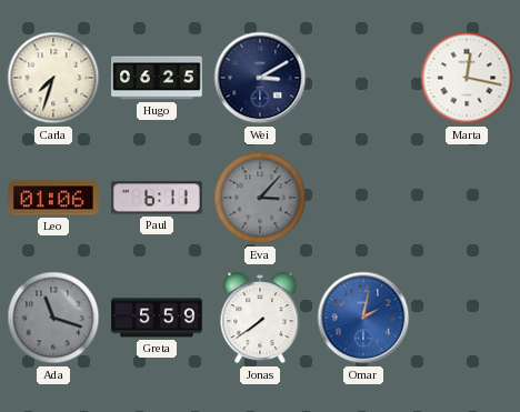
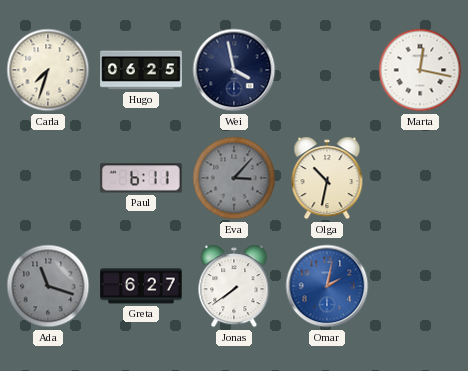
Wei: 3:10 -> 3:58 (234, 70)
Leo: 01:06 -> none (54, 198)
Olga: none -> 10:32 (327, 178)
Greta: 5:59 -> 6:27 (142, 286)
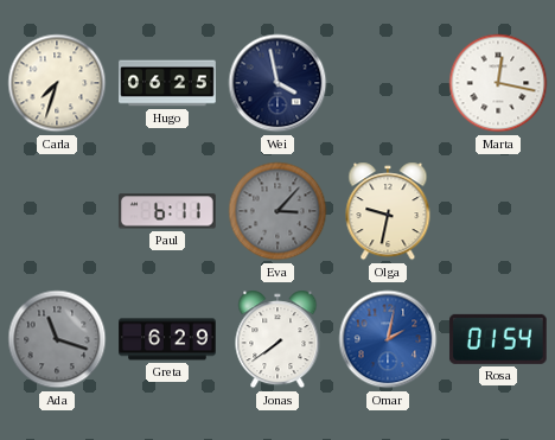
Olga: 10:32 -> 9:32 (388, 211)
Greta: 6:27 -> 6:29 (168, 339)
Rosa: none -> 01:54 (498, 339)
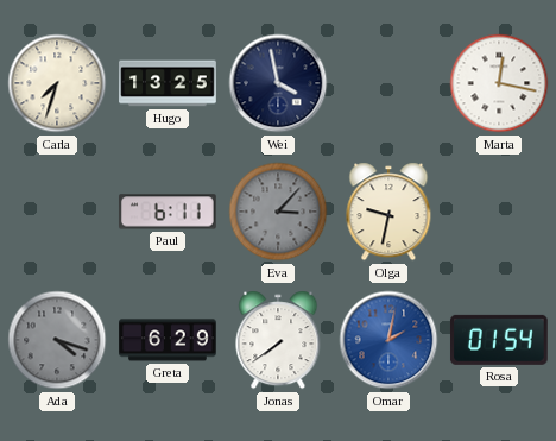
Hugo: 06:25 -> 13:25 (168, 83)
Ada: 11:18 -> 4:18 (57, 340)
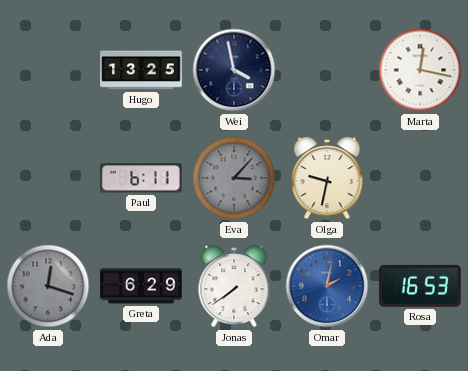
Carla: 7:33 -> none (57, 83)
Ada: 4:18 -> 12:18 (48, 286)
Rosa: 01:54 -> 16:53 (420, 286)
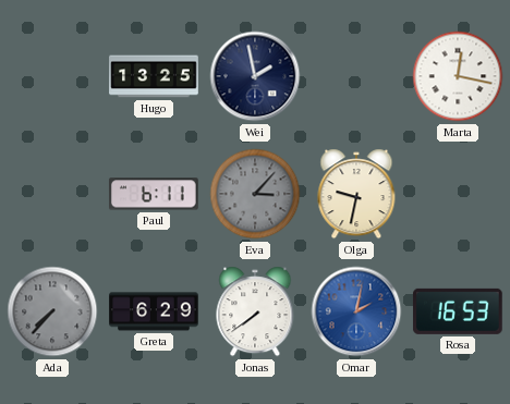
Wei: 3:58 -> 1:58 (255, 76)
Ada: 12:18 -> 7:37 (52, 311)
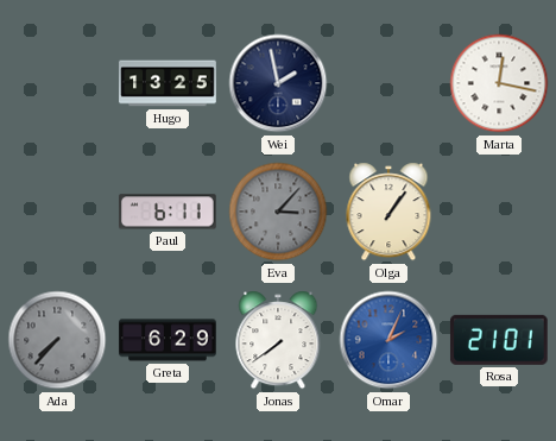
Olga: 9:32 -> 1:06 (388, 212)
Omar: 2:02 -> 2:04 (388, 340)
Rosa: 16:53 -> 21:01 (499, 340)
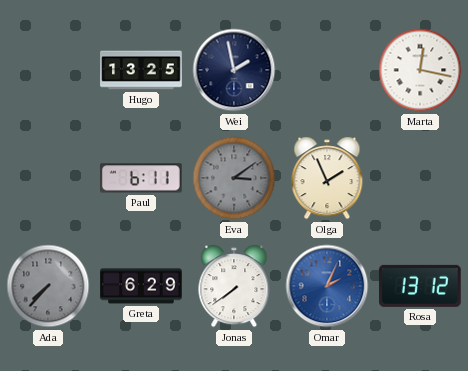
Eva: 3:07 -> 3:09 (234, 178)
Olga: 1:06 -> 1:56 (327, 178)
Rosa: 21:01 -> 13:12 (420, 286)
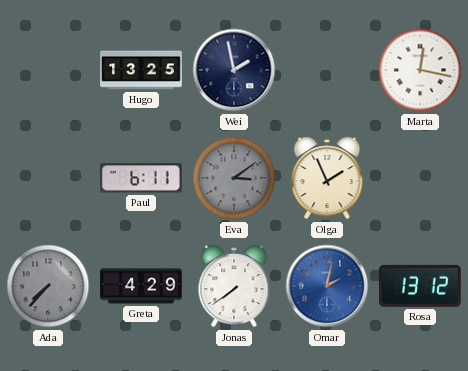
Greta: 6:29 -> 4:29 (142, 286)
Omar: 2:04 -> 2:02 (327, 286)
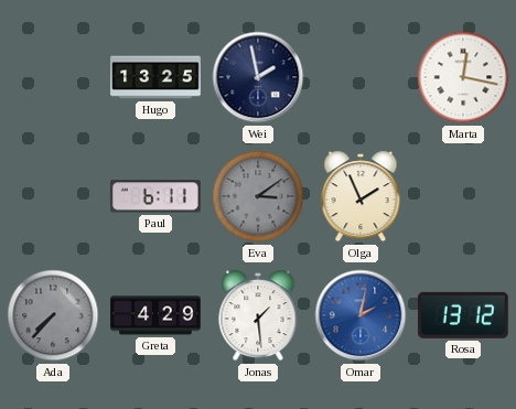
Jonas: 7:39 -> 1:29 (258, 315)
